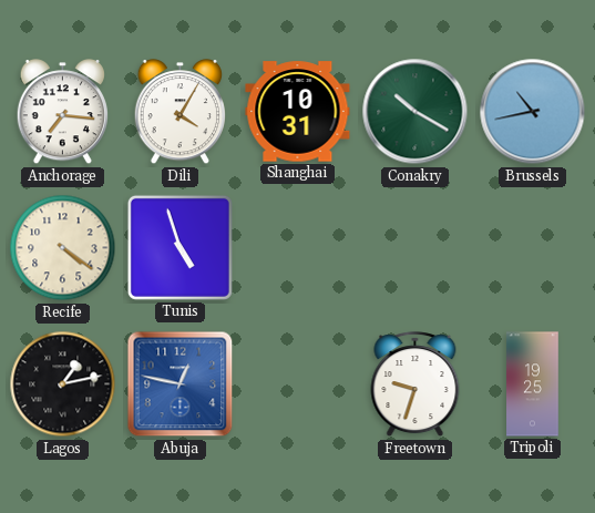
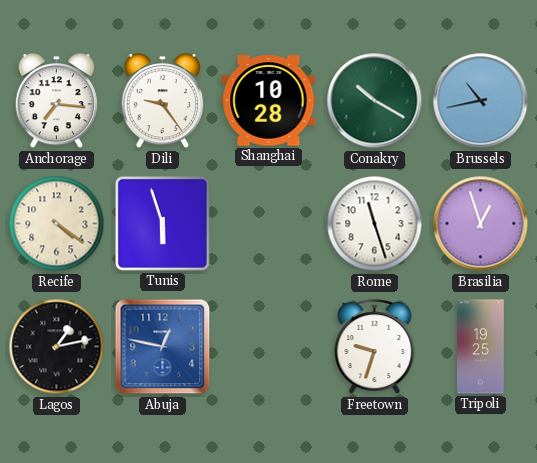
Dili: 4:05 -> 9:24 (162, 101)
Shanghai: 10:31 -> 10:28 (269, 101)
Tunis: 4:57 -> 5:57 (162, 223)
Rome: none -> 11:27 (375, 224)
Brasilia: none -> 12:57 (481, 224)
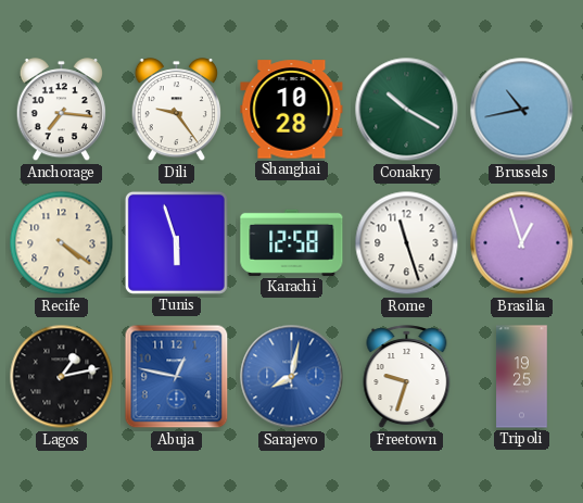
Karachi: none -> 12:58 (292, 242)
Sarajevo: none -> 8:02 (292, 377)
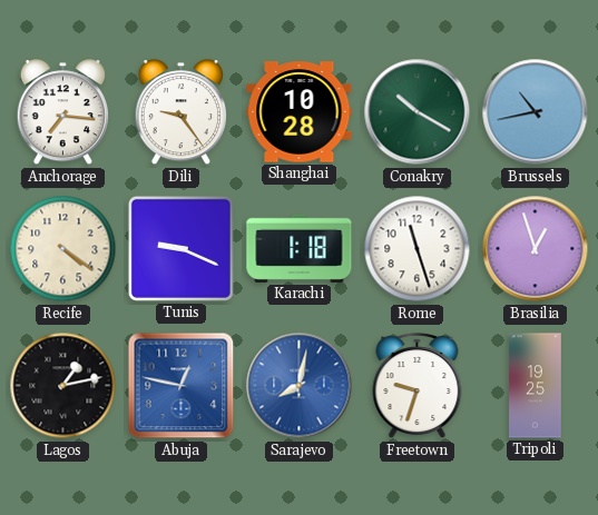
Tunis: 5:57 -> 9:19 (180, 248)
Karachi: 12:58 -> 1:18 (300, 248)
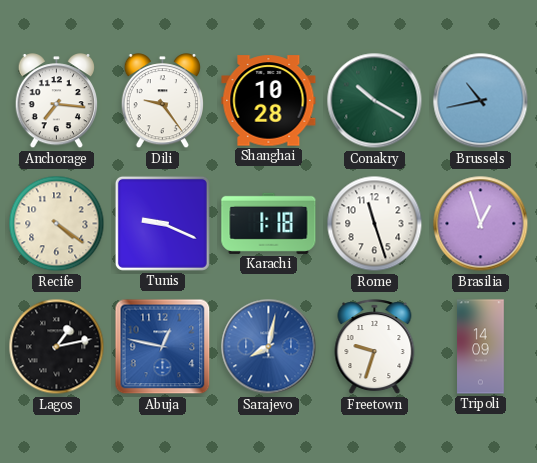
Tripoli: 19:25 -> 14:09 (481, 347)
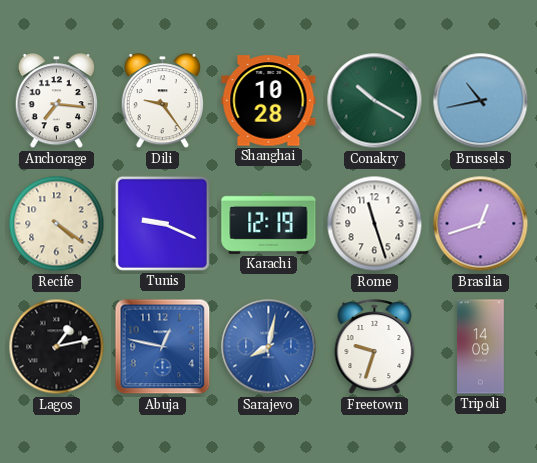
Karachi: 1:18 -> 12:19 (269, 223)
Brasilia: 12:57 -> 12:42 (481, 224)
